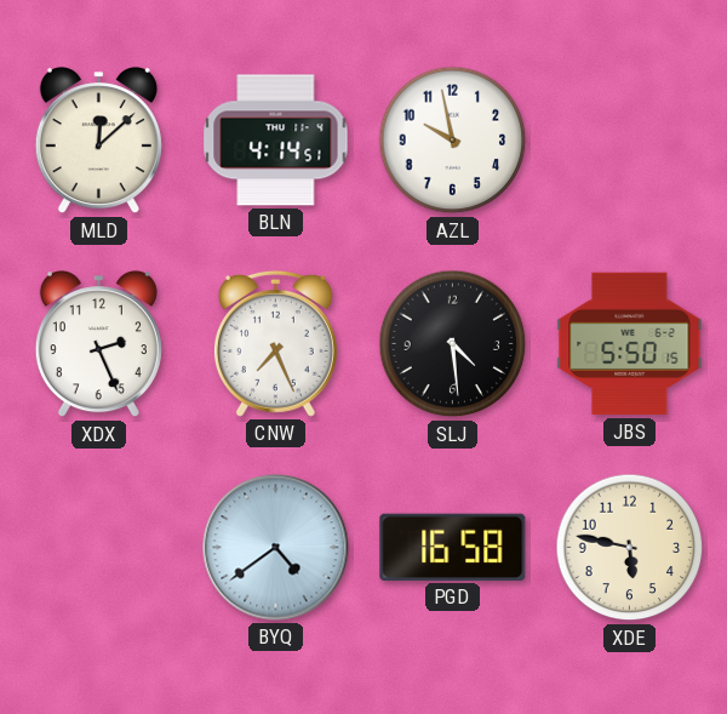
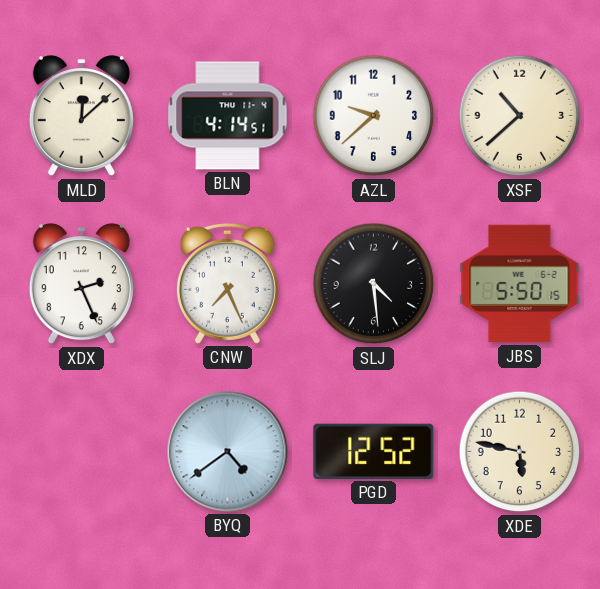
AZL: 9:58 -> 9:38 (374, 116)
XSF: none -> 10:38 (520, 116)
PGD: 16:58 -> 12:52 (374, 451)
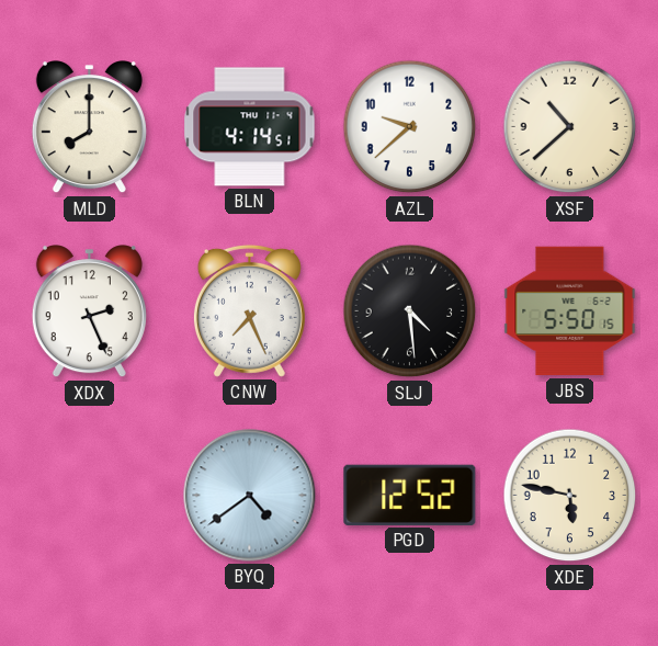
MLD: 12:08 -> 8:00 (89, 127)
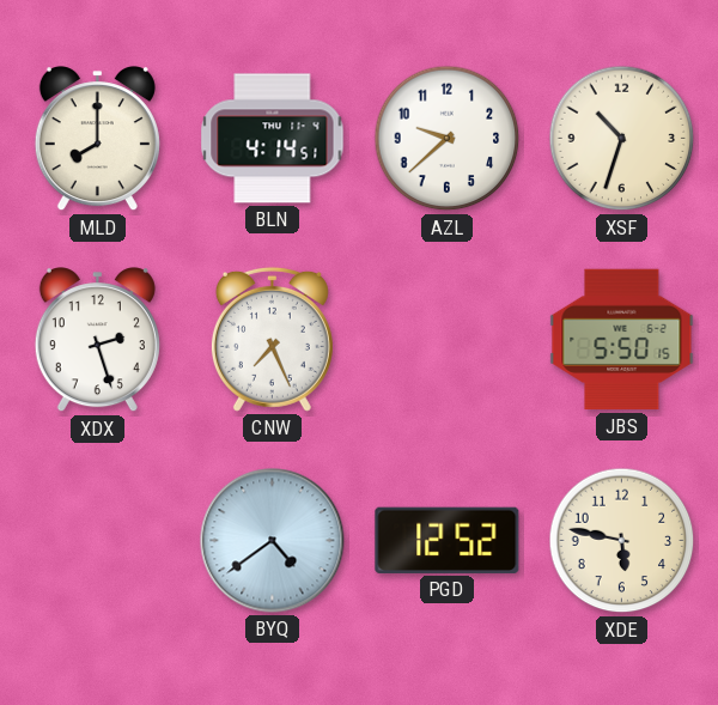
XSF: 10:38 -> 10:33 (622, 139)
XDX: 2:26 -> 2:27 (97, 340)
SLJ: 4:29 -> none (410, 311)
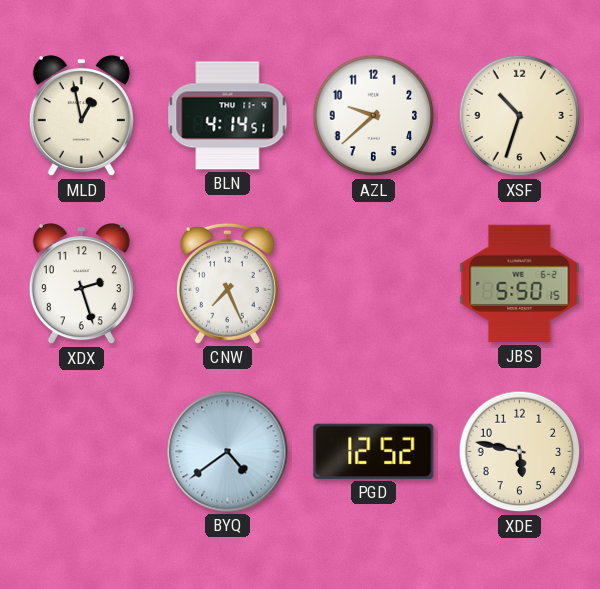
MLD: 8:00 -> 12:58 (81, 116)
